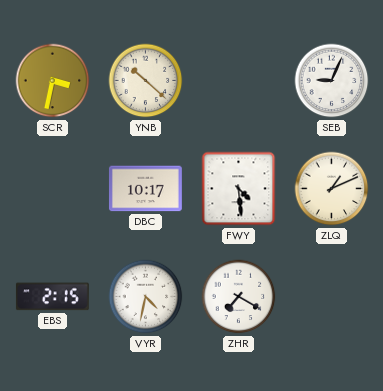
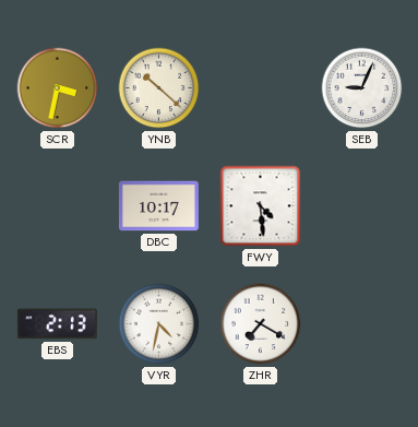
ZLQ: 1:11 -> none (332, 189)
EBS: 2:15 -> 2:13 (57, 324)
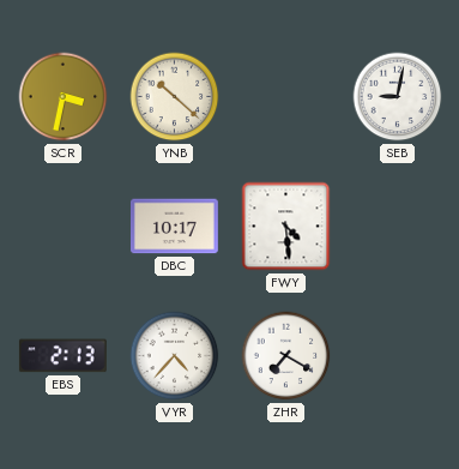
SEB: 9:04 -> 9:02 (398, 97)
VYR: 4:32 -> 4:37 (175, 356)
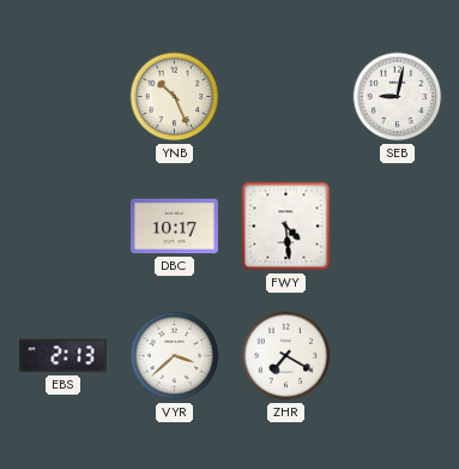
SCR: 3:32 -> none (64, 97)
YNB: 10:22 -> 10:26 (175, 97)
VYR: 4:37 -> 3:38 (175, 356)
